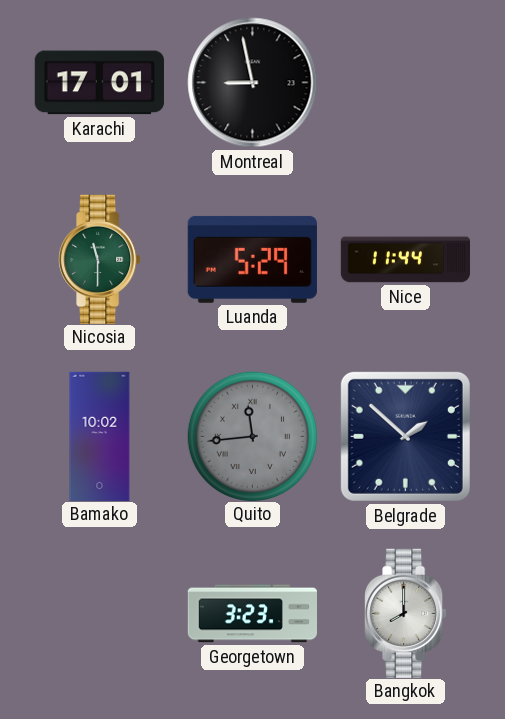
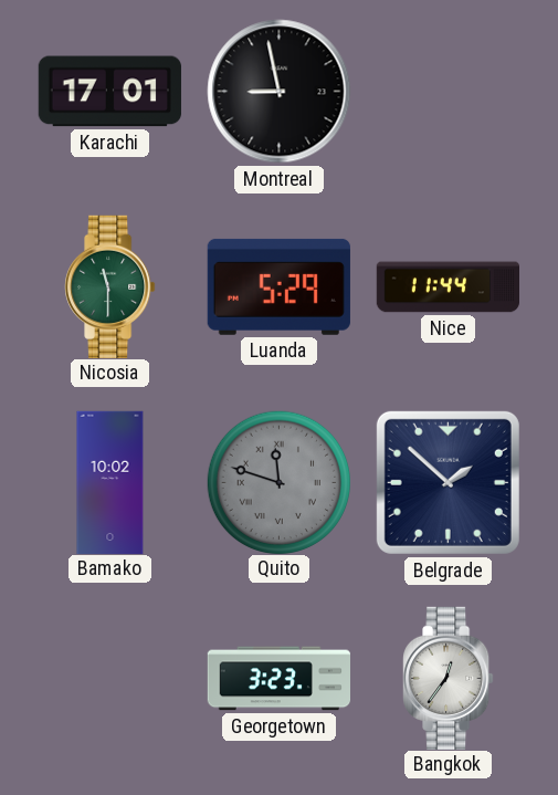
Quito: 11:44 -> 11:48 (278, 482)
Bangkok: 8:00 -> 12:36 (449, 678)
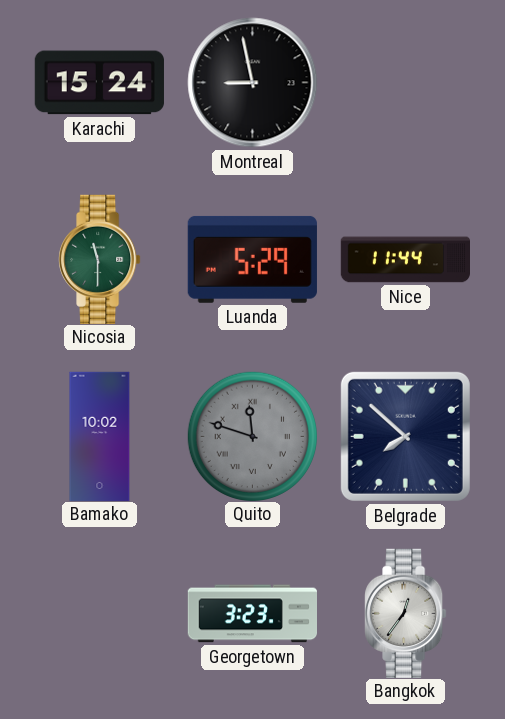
Karachi: 17:01 -> 15:24 (99, 83)
Belgrade: 1:52 -> 7:52 (405, 436)
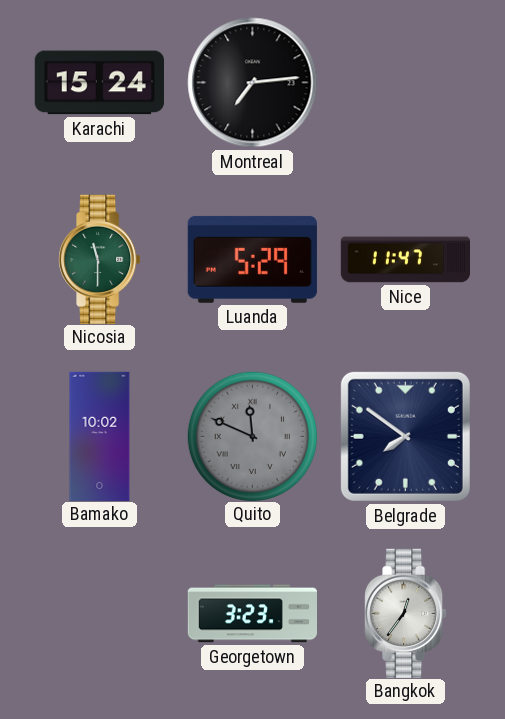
Montreal: 8:58 -> 7:14 (253, 83)
Nice: 11:44 -> 11:47 (405, 260)
Quito: 11:48 -> 11:49 (252, 436)
Belgrade: 7:52 -> 7:51 (405, 436)
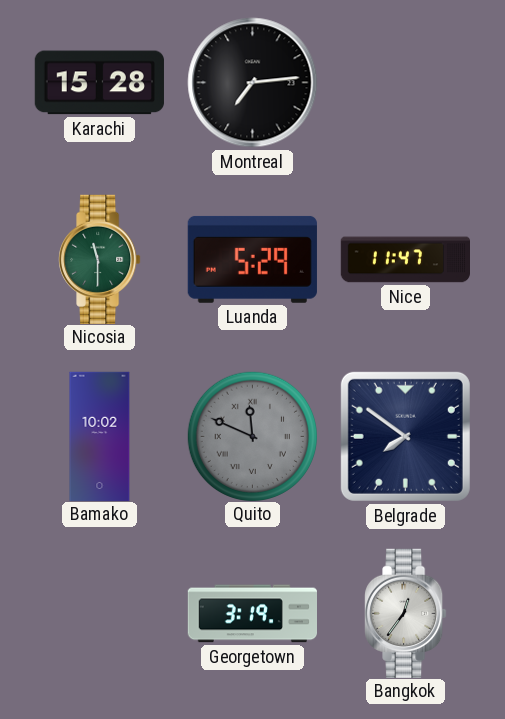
Karachi: 15:24 -> 15:28 (99, 83)
Georgetown: 3:23 -> 3:19 (252, 614)
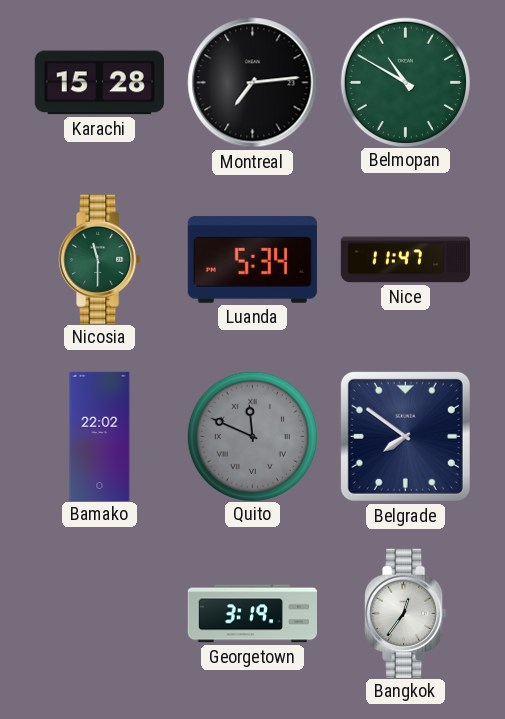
Belmopan: none -> 10:50 (405, 82)
Luanda: 5:29 -> 5:34 (252, 259)
Bamako: 10:02 -> 22:02 (100, 436)
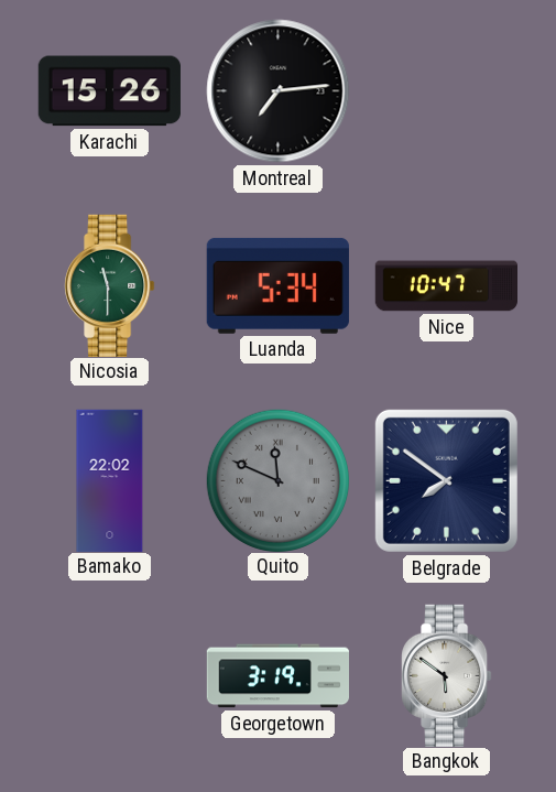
Karachi: 15:28 -> 15:26 (109, 91)
Belmopan: 10:50 -> none (405, 82)
Nice: 11:47 -> 10:47 (446, 286)
Bangkok: 12:36 -> 5:51 (447, 675)
